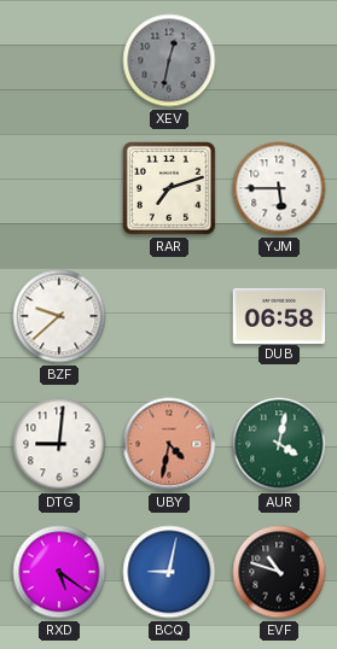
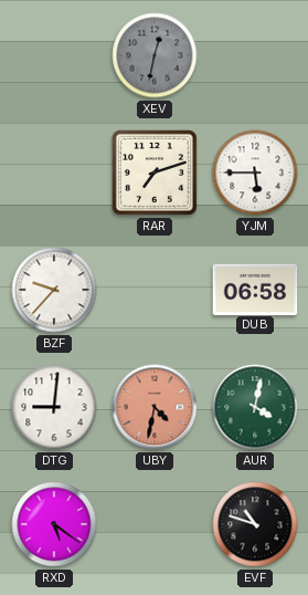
BZF: 9:38 -> 9:37 (54, 290)
BCQ: 9:02 -> none (169, 572)
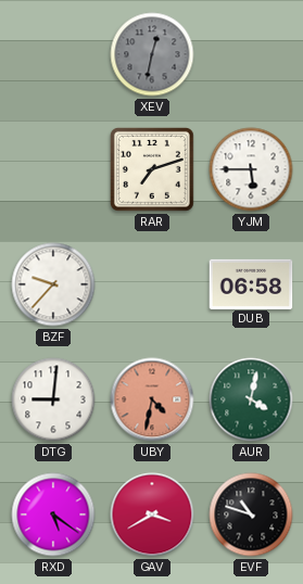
GAV: none -> 3:40 (152, 515)
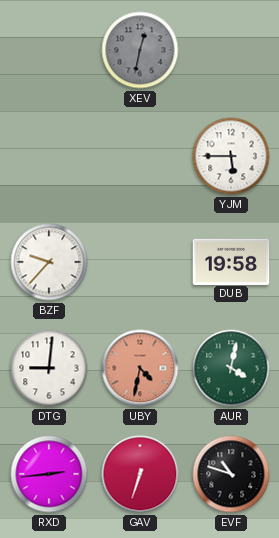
RAR: 7:12 -> none (152, 169)
DUB: 06:58 -> 19:58 (231, 261)
RXD: 5:21 -> 2:44 (49, 474)
GAV: 3:40 -> 6:33 (140, 474)
